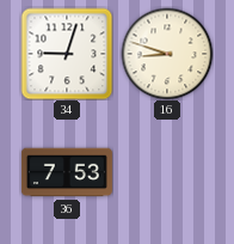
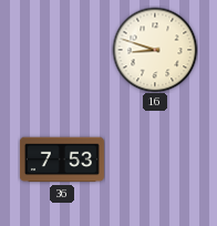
34: 9:03 -> none (67, 54)
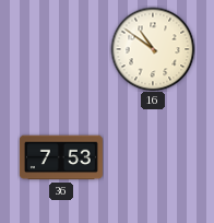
16: 8:48 -> 10:51 (153, 49)
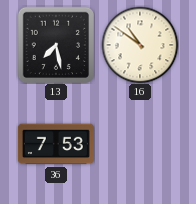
13: none -> 7:28 (55, 44)
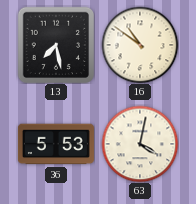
36: 7:53 -> 5:53 (56, 144)
63: none -> 4:02 (140, 144)
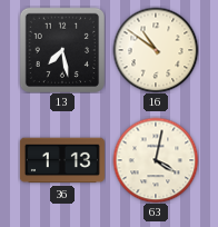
36: 5:53 -> 1:13 (62, 160)
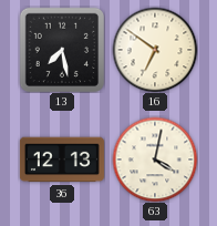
16: 10:51 -> 6:51 (155, 50)
36: 1:13 -> 12:13 (62, 160)
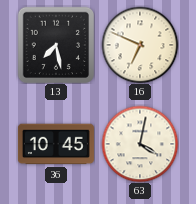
16: 6:51 -> 6:49 (140, 45)
36: 12:13 -> 10:45 (56, 144)
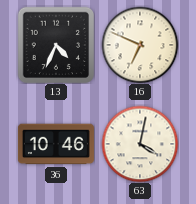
13: 7:28 -> 4:34 (55, 44)
36: 10:45 -> 10:46 (56, 144)
